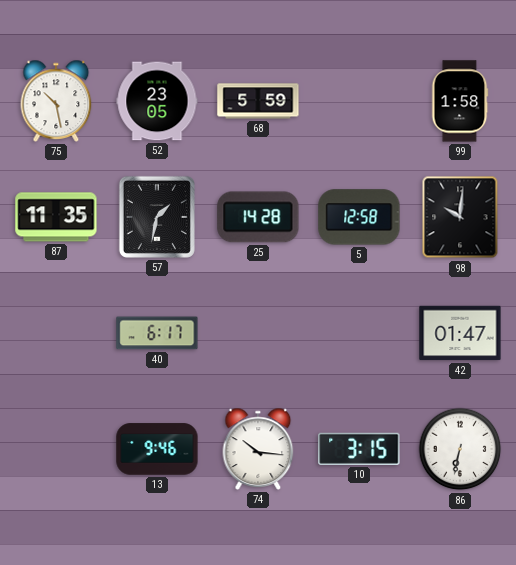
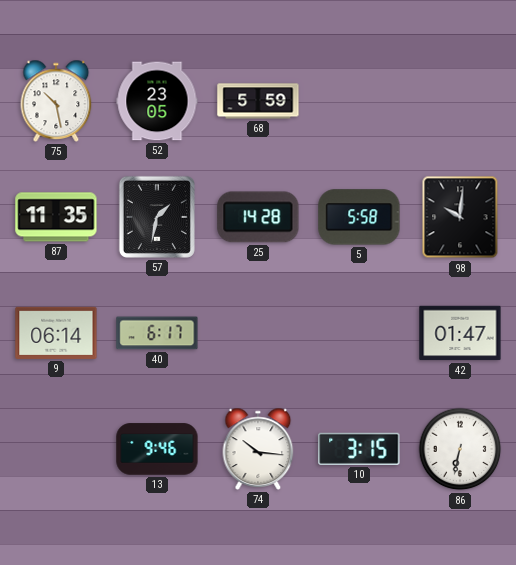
99: 1:58 -> none (460, 101)
5: 12:58 -> 5:58 (359, 217)
9: none -> 06:14 (56, 333)
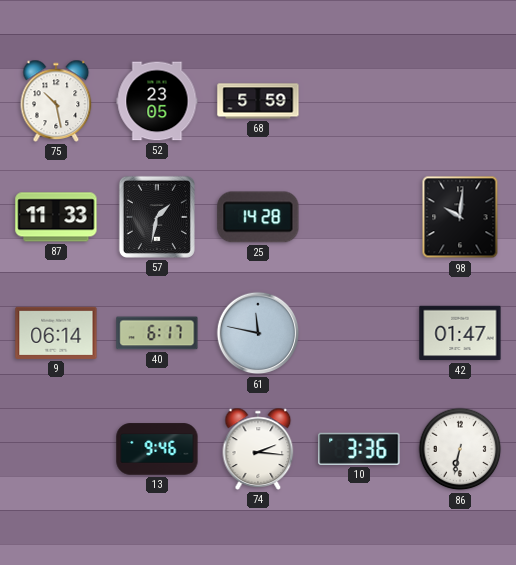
87: 11:35 -> 11:33 (56, 217)
5: 5:58 -> none (359, 217)
61: none -> 11:47 (258, 333)
74: 10:16 -> 2:16 (258, 449)
10: 3:15 -> 3:36 (359, 449)
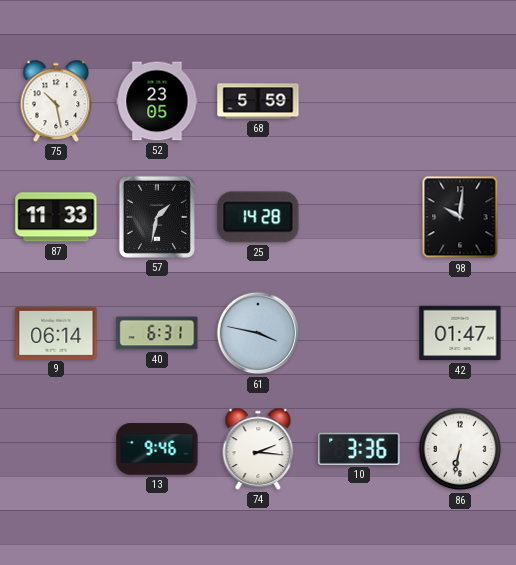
40: 6:17 -> 6:31 (157, 333)
61: 11:47 -> 3:47 (258, 333)
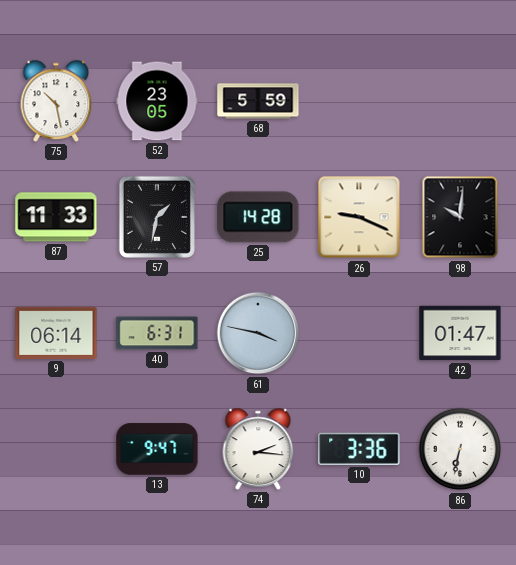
26: none -> 9:19 (359, 217)
13: 9:46 -> 9:47 (157, 449)
